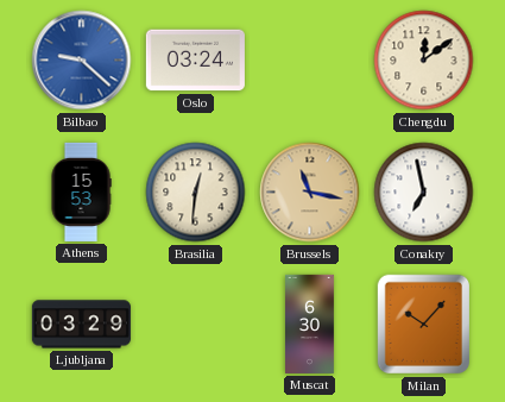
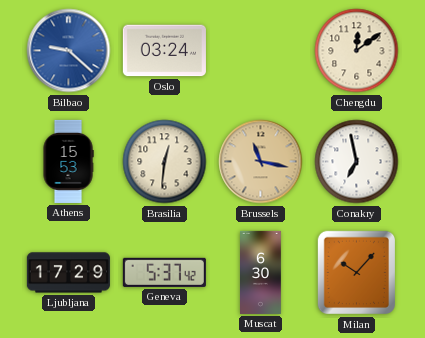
Ljubljana: 03:29 -> 17:29 (68, 273)
Geneva: none -> 5:37 (164, 272)
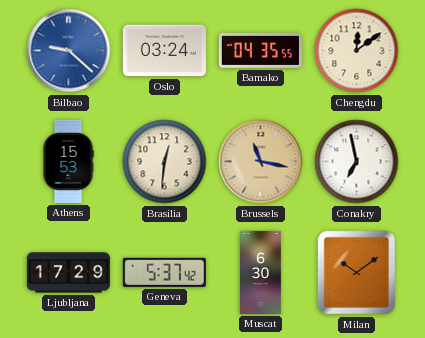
Bamako: none -> 04:35 (260, 50)
Milan: 10:07 -> 10:09 (356, 273)
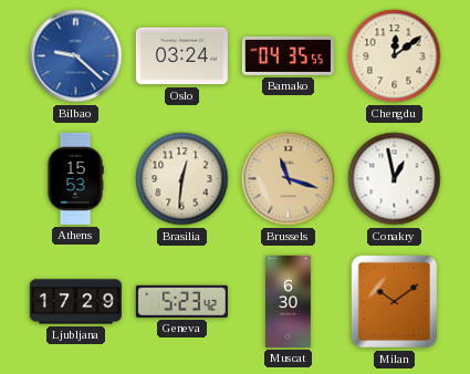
Brussels: 11:17 -> 11:18 (289, 179)
Conakry: 6:58 -> 12:58 (395, 179)
Geneva: 5:37 -> 5:23 (181, 301)
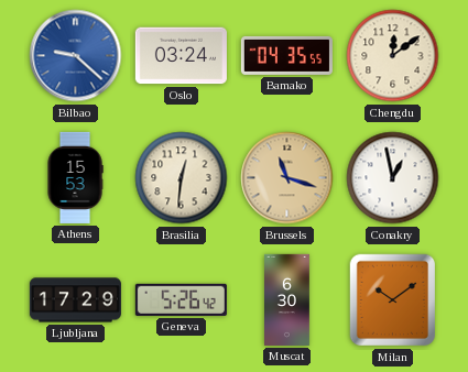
Geneva: 5:23 -> 5:26 (181, 299)
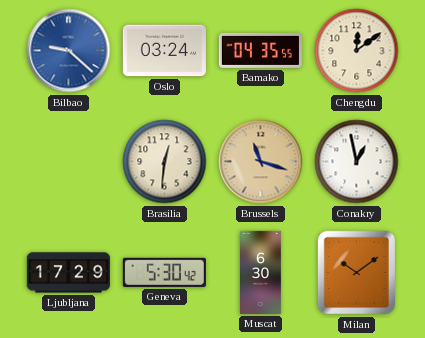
Athens: 15:53 -> none (75, 177)
Geneva: 5:26 -> 5:30 (164, 272)
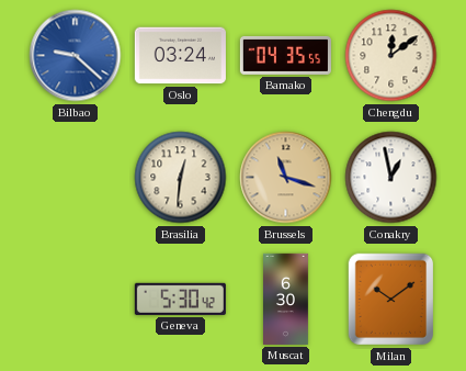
Ljubljana: 17:29 -> none (68, 273)
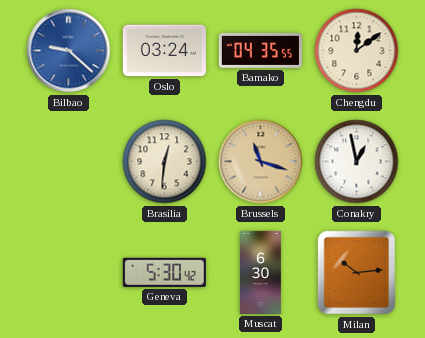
Milan: 10:09 -> 10:14 (356, 273)
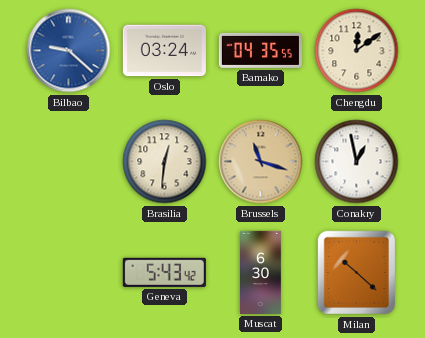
Geneva: 5:30 -> 5:43 (164, 272)
Milan: 10:14 -> 10:22 (356, 273)
